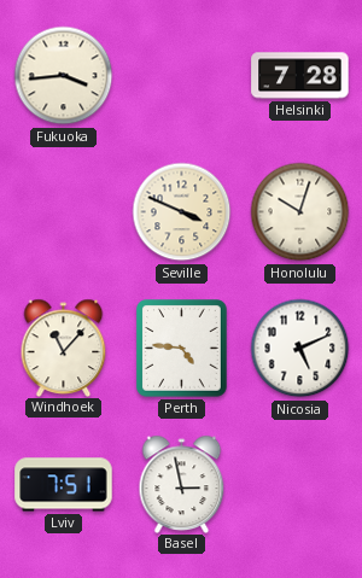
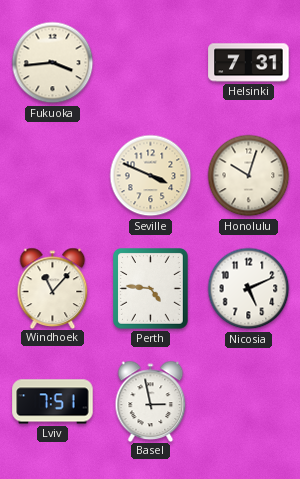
Helsinki: 7:28 -> 7:31 (249, 63)
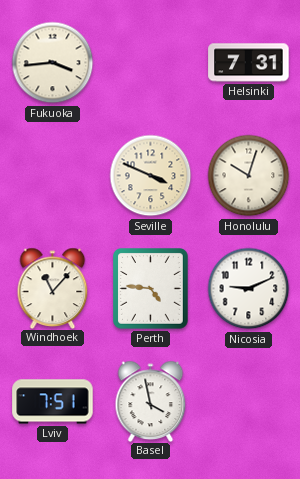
Nicosia: 5:11 -> 9:11 (249, 289)
Basel: 2:58 -> 3:58 (151, 401)
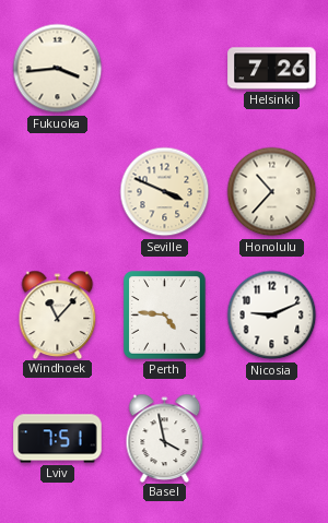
Helsinki: 7:31 -> 7:26 (272, 69)
Honolulu: 10:03 -> 10:37 (272, 192)
